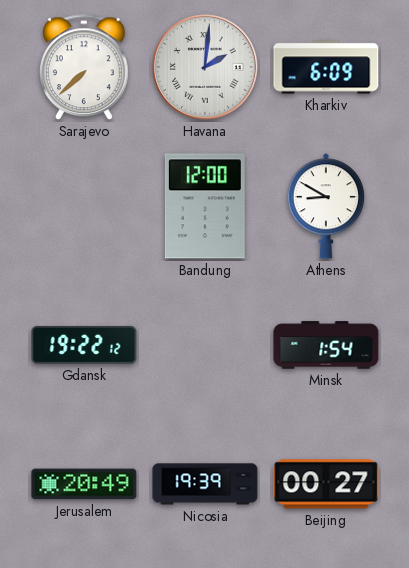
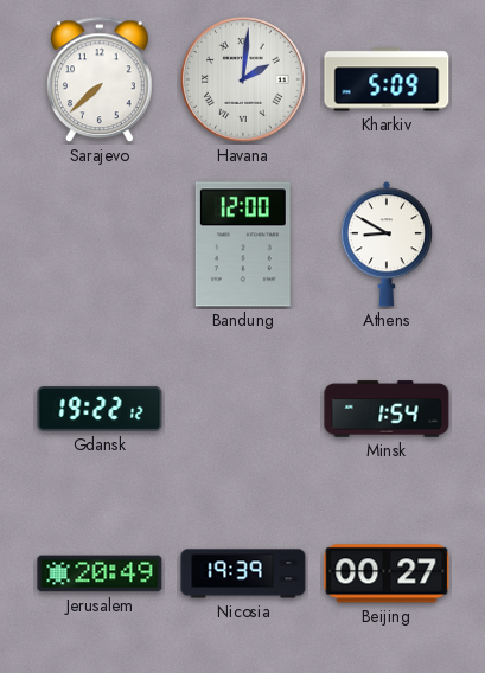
Kharkiv: 6:09 -> 5:09 (387, 79)
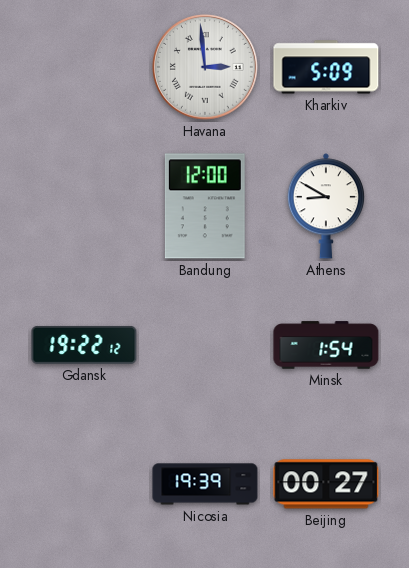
Sarajevo: 7:38 -> none (101, 81)
Havana: 2:01 -> 2:59 (205, 67)
Jerusalem: 20:49 -> none (100, 573)
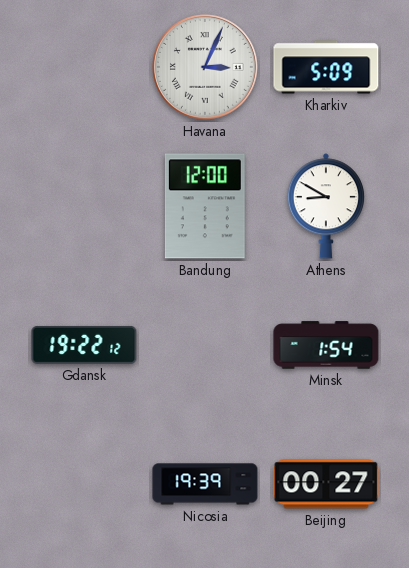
Havana: 2:59 -> 3:04 (205, 67)
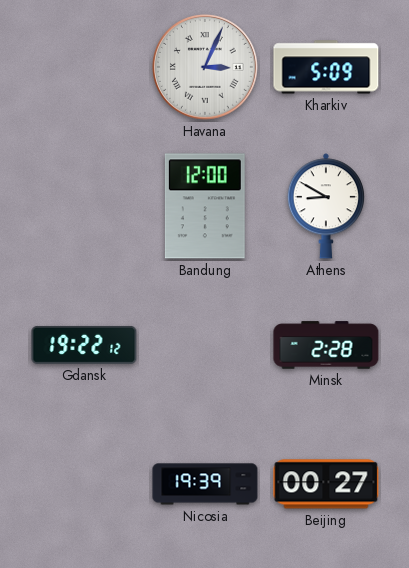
Minsk: 1:54 -> 2:28 (326, 345)
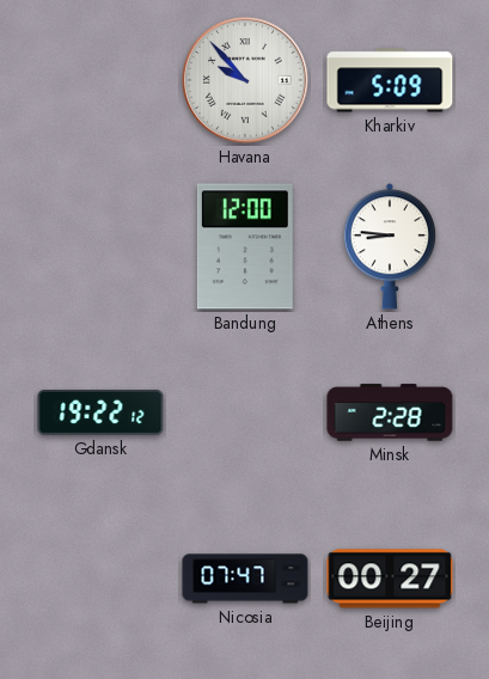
Havana: 3:04 -> 9:53 (245, 80)
Athens: 8:50 -> 8:46 (390, 246)
Nicosia: 19:39 -> 07:47 (245, 579)
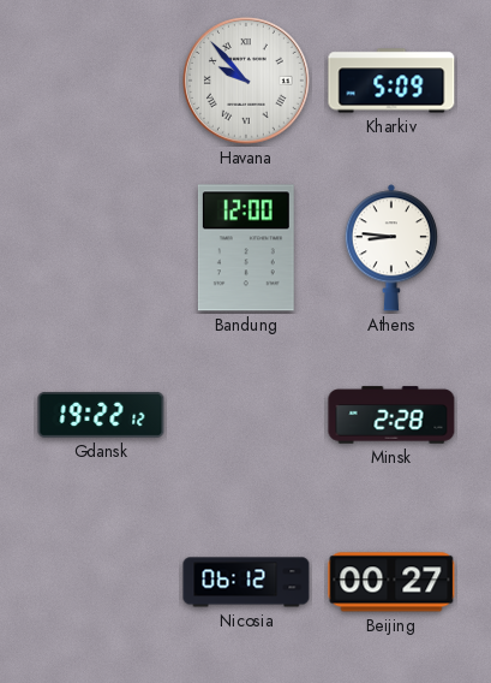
Nicosia: 07:47 -> 06:12 (246, 582)
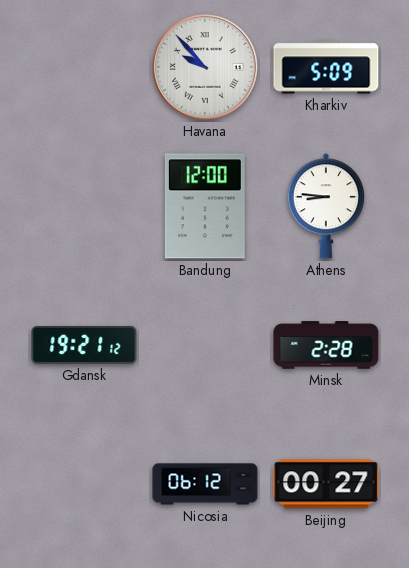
Gdansk: 19:22 -> 19:21 (84, 345)
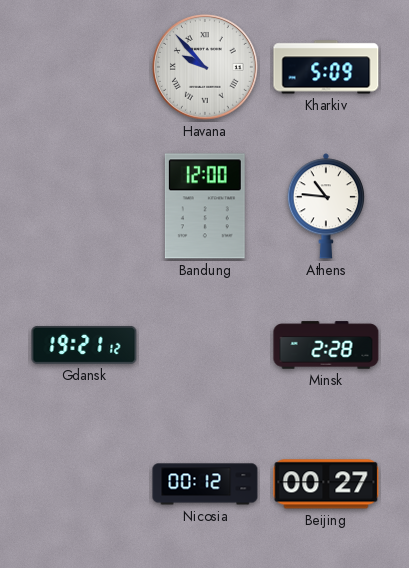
Athens: 8:46 -> 10:46 (326, 206)
Nicosia: 06:12 -> 00:12 (205, 484)
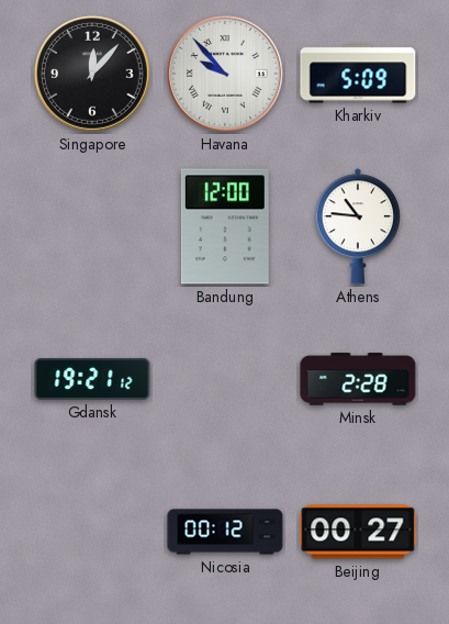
Singapore: none -> 12:07 (92, 74)
